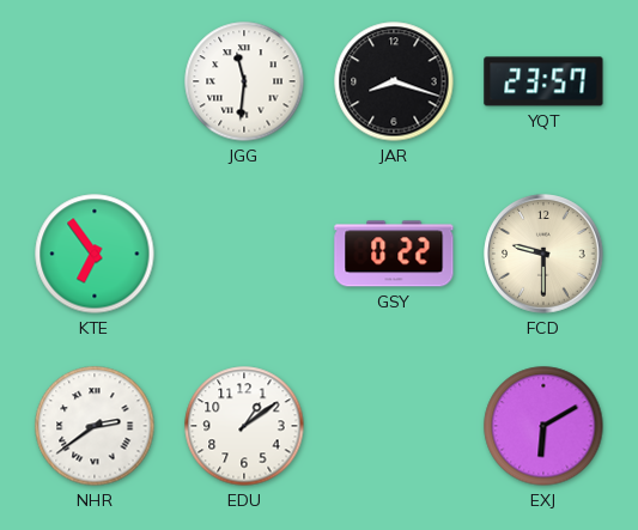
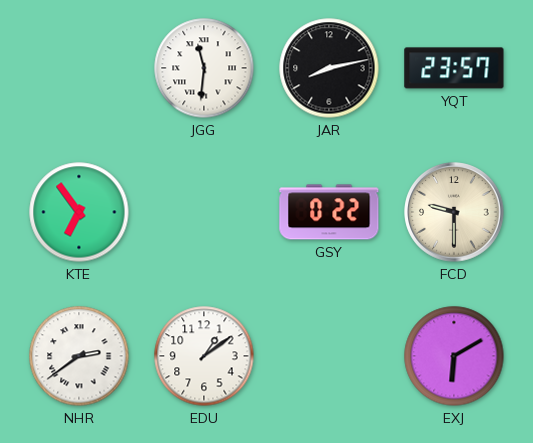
JAR: 8:18 -> 8:13 (329, 68)
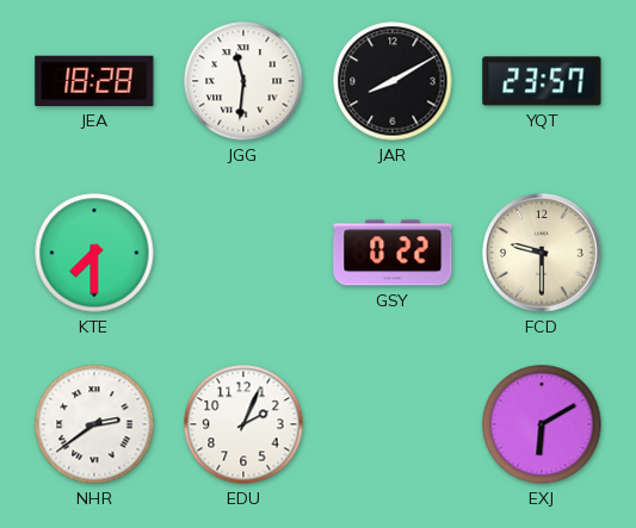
JEA: none -> 18:28 (94, 81)
JAR: 8:13 -> 8:10 (393, 81)
KTE: 6:54 -> 7:30 (94, 253)
EDU: 1:09 -> 2:04 (243, 424)
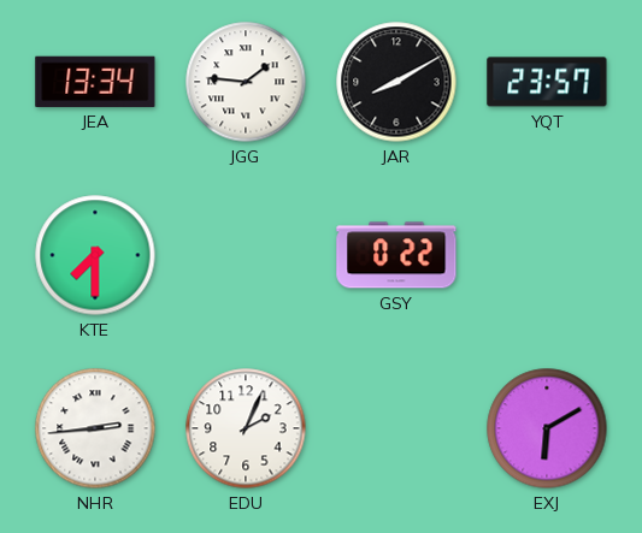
JEA: 18:28 -> 13:34 (95, 82)
JGG: 11:31 -> 1:46 (246, 82)
FCD: 9:30 -> none (542, 253)
NHR: 2:39 -> 2:44 (95, 428)
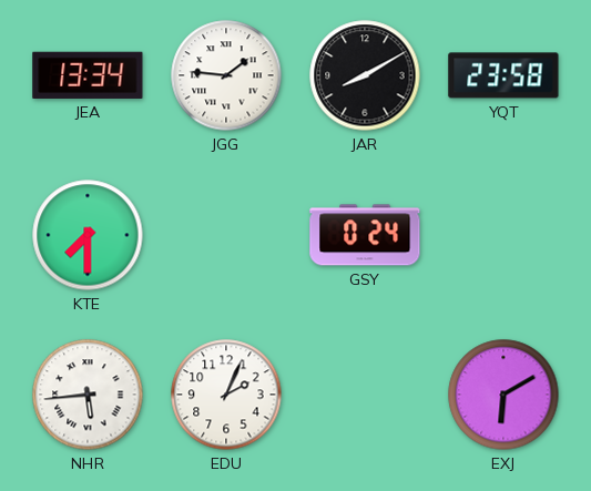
YQT: 23:57 -> 23:58 (503, 75)
GSY: 0:22 -> 0:24 (365, 235)
NHR: 2:44 -> 5:44 (88, 395)
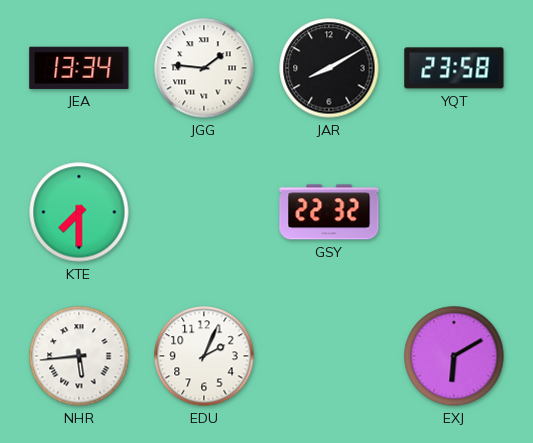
GSY: 0:24 -> 22:32 (329, 212)
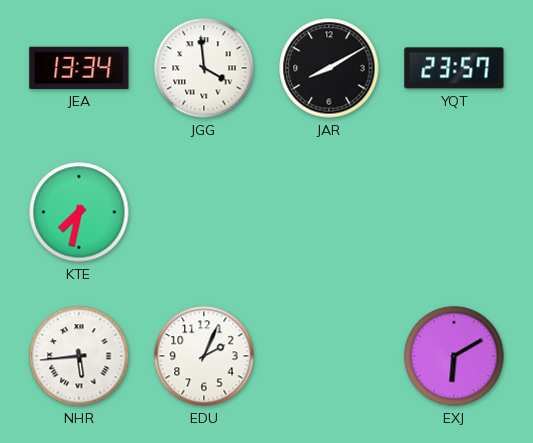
JGG: 1:46 -> 3:59 (204, 68)
YQT: 23:58 -> 23:57 (454, 68)
KTE: 7:30 -> 7:32 (79, 212)
GSY: 22:32 -> none (329, 212)
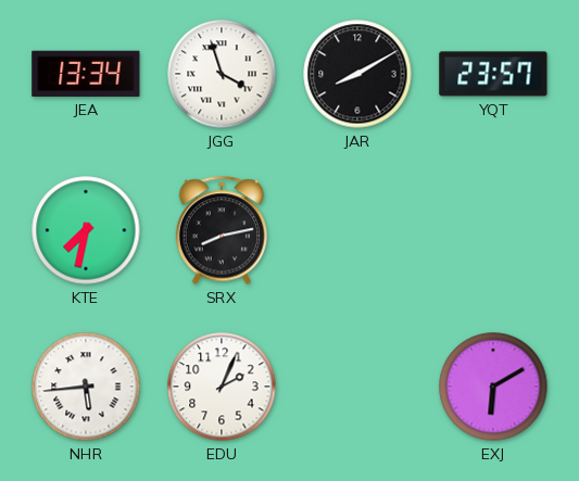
JGG: 3:59 -> 3:57 (222, 74)
SRX: none -> 8:13 (221, 230)
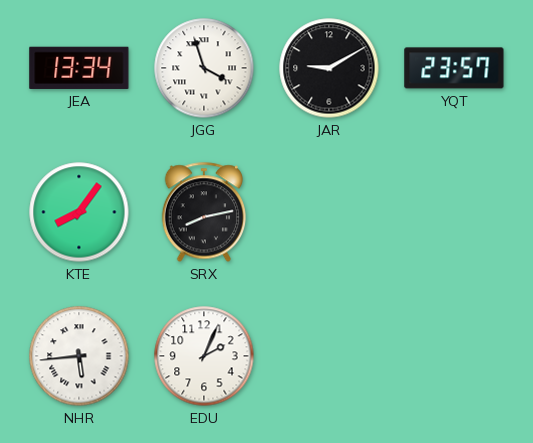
JAR: 8:10 -> 9:10 (329, 68)
KTE: 7:32 -> 8:06 (79, 212)
EXJ: 6:10 -> none (493, 387)
